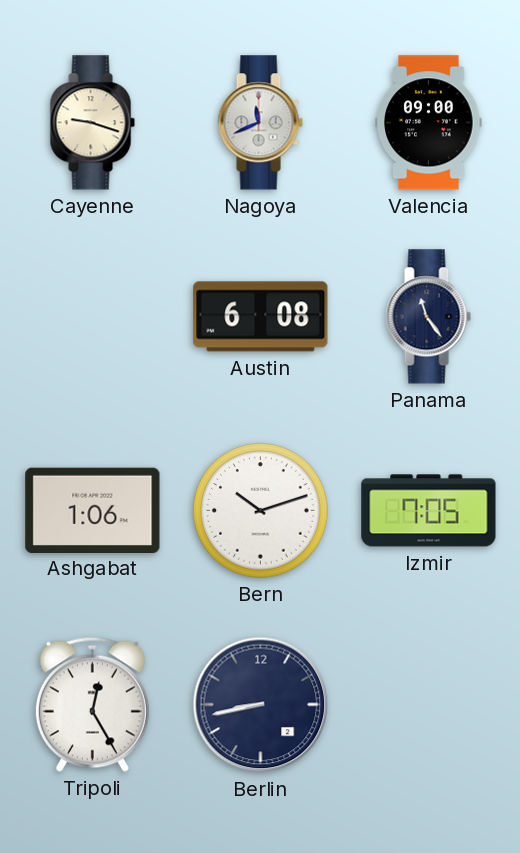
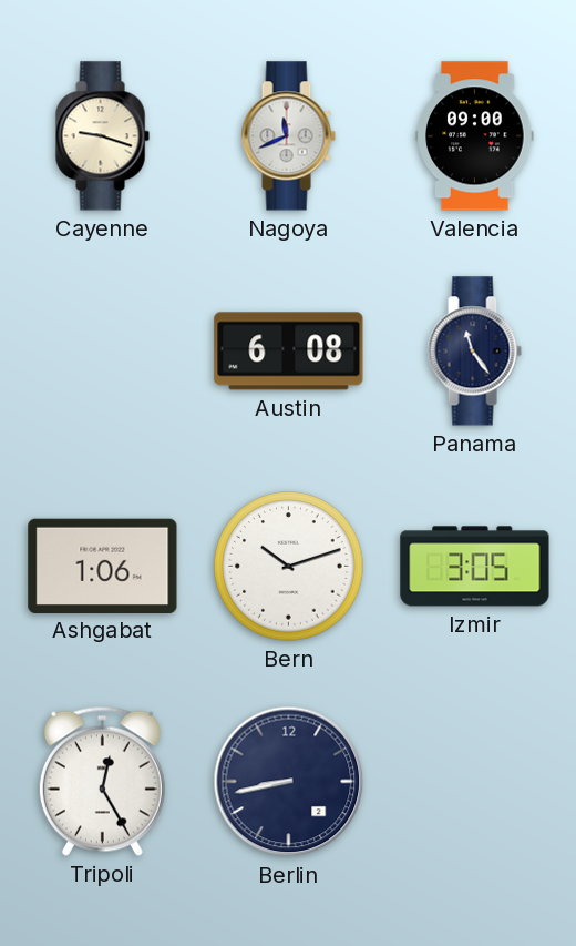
Izmir: 7:05 -> 3:05 (475, 567)
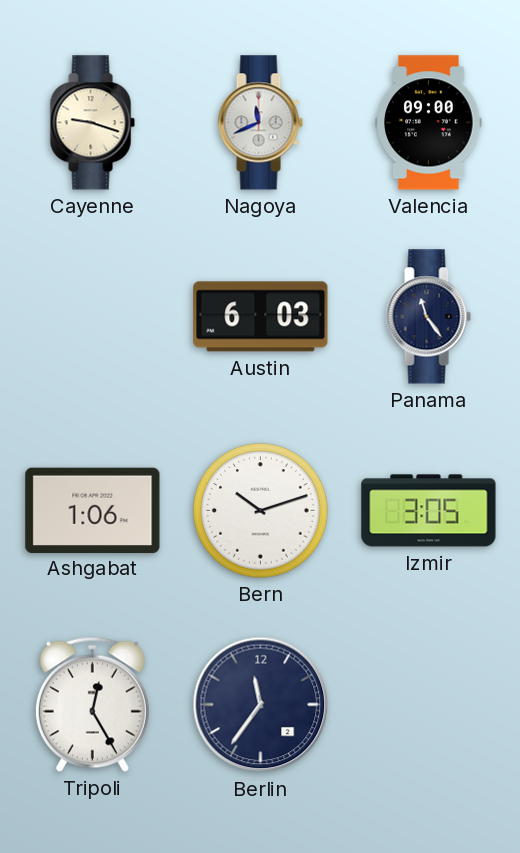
Austin: 6:08 -> 6:03 (261, 317)
Berlin: 8:43 -> 11:36 (261, 705)
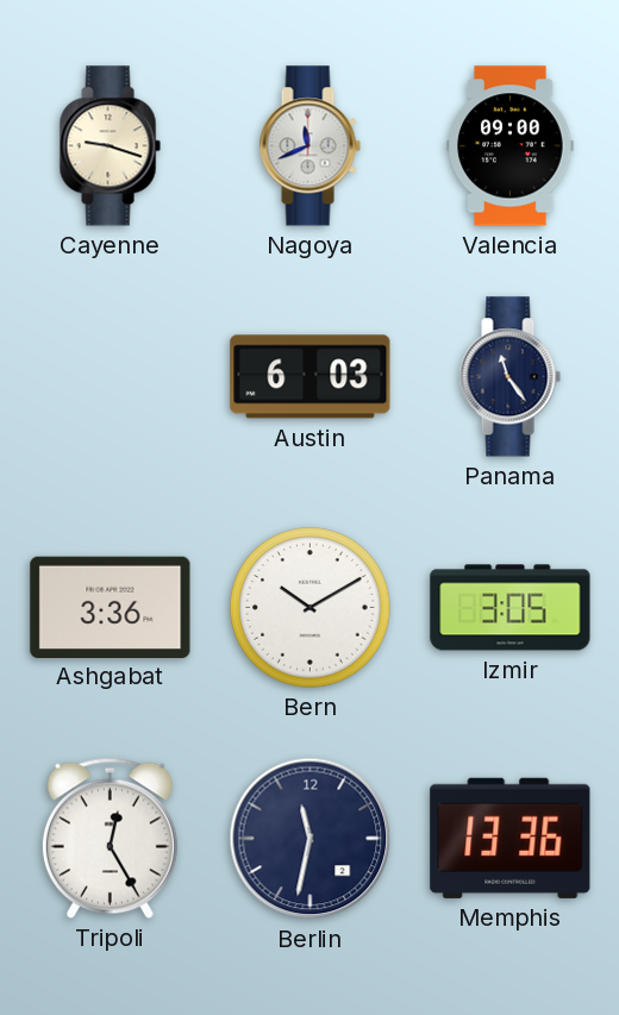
Ashgabat: 1:06 -> 3:36 (111, 607)
Bern: 10:12 -> 10:10 (311, 608)
Berlin: 11:36 -> 11:32 (311, 839)
Memphis: none -> 13:36 (511, 838)
